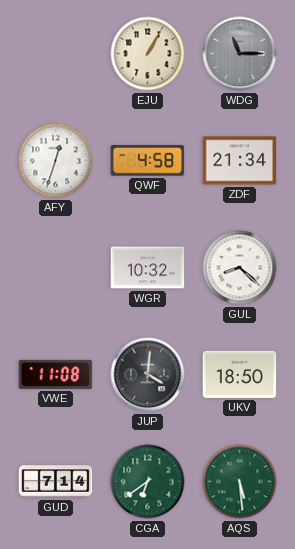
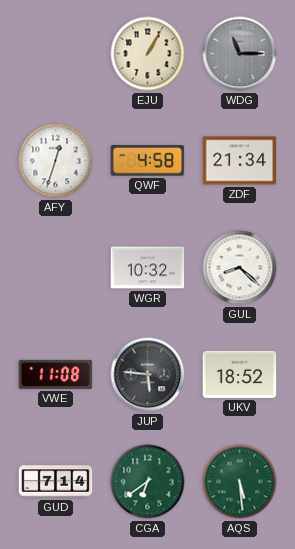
JUP: 4:01 -> 5:46 (148, 375)
UKV: 18:50 -> 18:52 (240, 374)
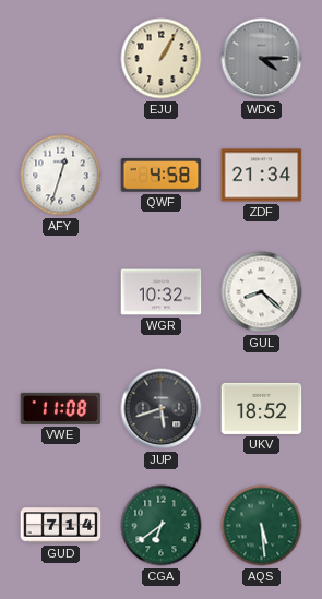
WDG: 11:15 -> 4:15 (262, 59)
JUP: 5:46 -> 5:42 (162, 409)
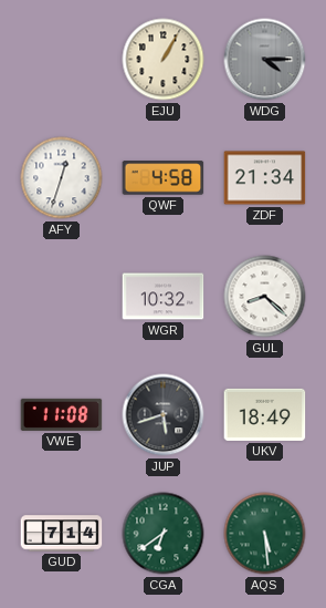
UKV: 18:52 -> 18:49 (265, 414)
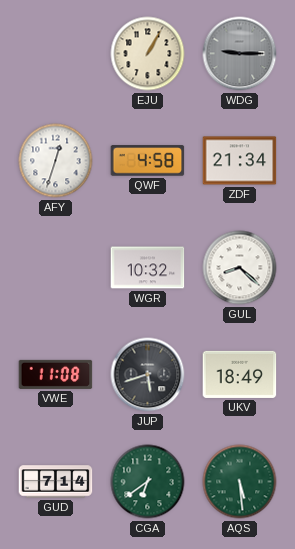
WDG: 4:15 -> 9:15 (240, 54)
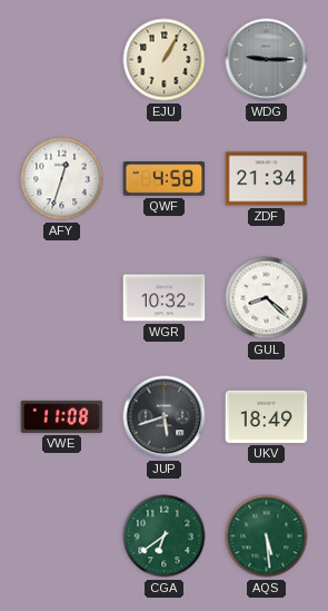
GUD: 7:14 -> none (56, 482)
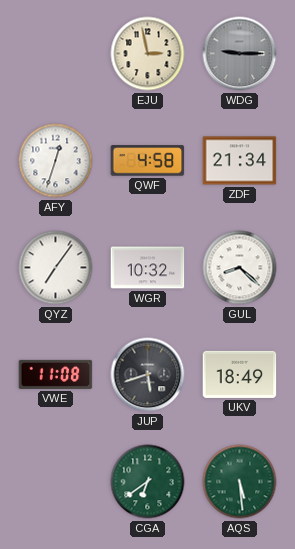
EJU: 1:05 -> 2:58 (148, 54)
QYZ: none -> 7:06 (56, 268)
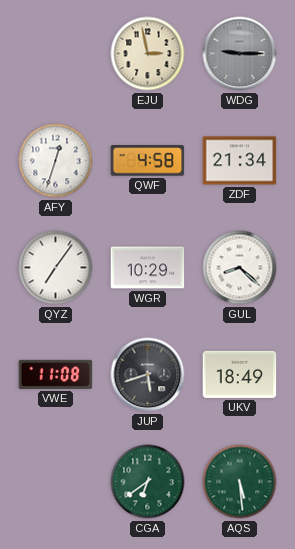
WGR: 10:32 -> 10:29 (148, 268)
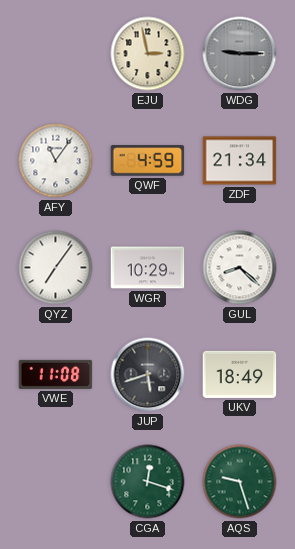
AFY: 12:33 -> 11:06 (56, 161)
QWF: 4:58 -> 4:59 (148, 161)
CGA: 6:39 -> 12:18 (148, 482)
AQS: 5:29 -> 9:27 (240, 482)
